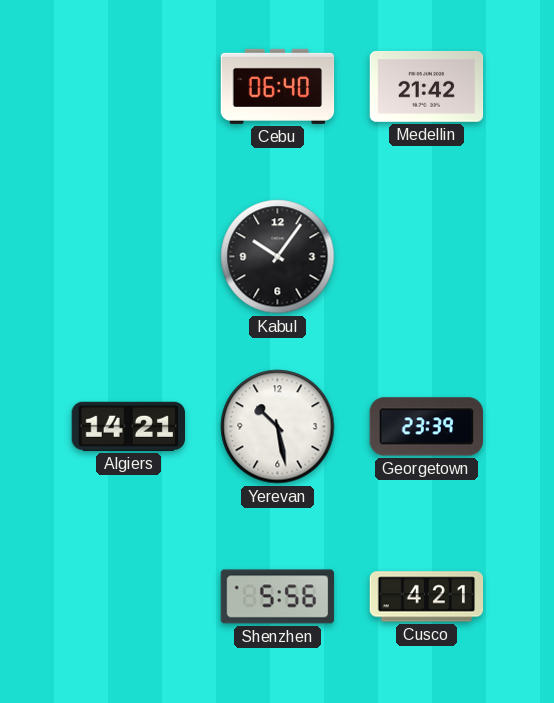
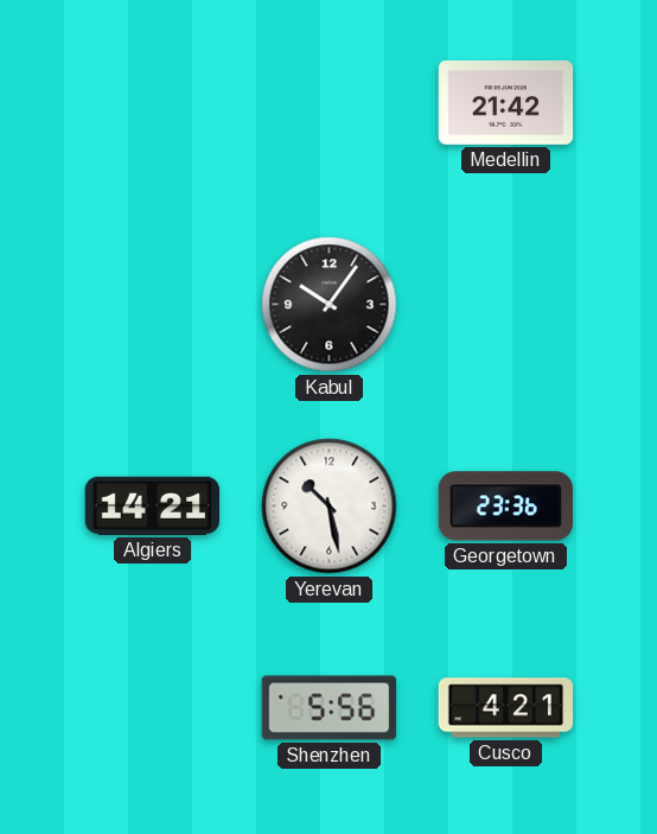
Cebu: 06:40 -> none (278, 86)
Georgetown: 23:39 -> 23:36 (505, 507)
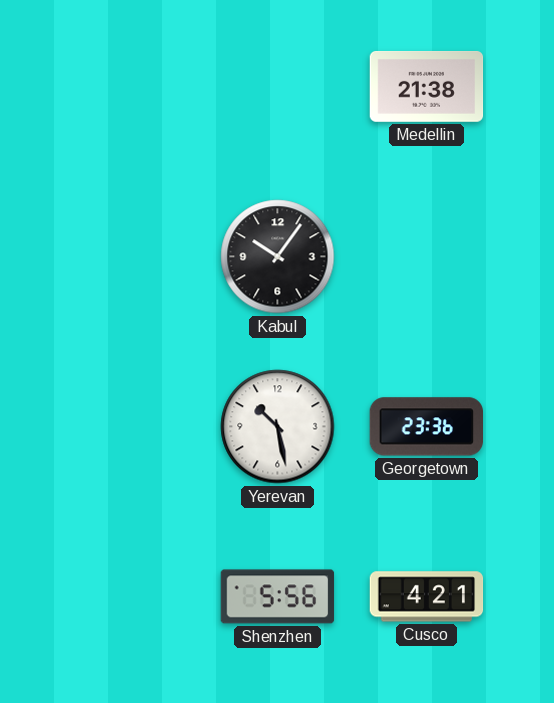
Medellin: 21:42 -> 21:38 (427, 86)
Algiers: 14:21 -> none (152, 505)
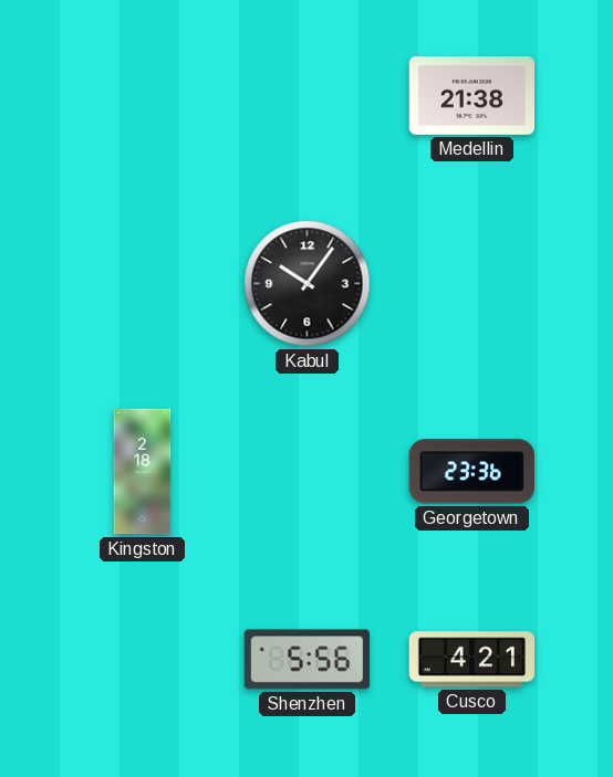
Kingston: none -> 2:18 (143, 472)
Yerevan: 10:28 -> none (278, 427)
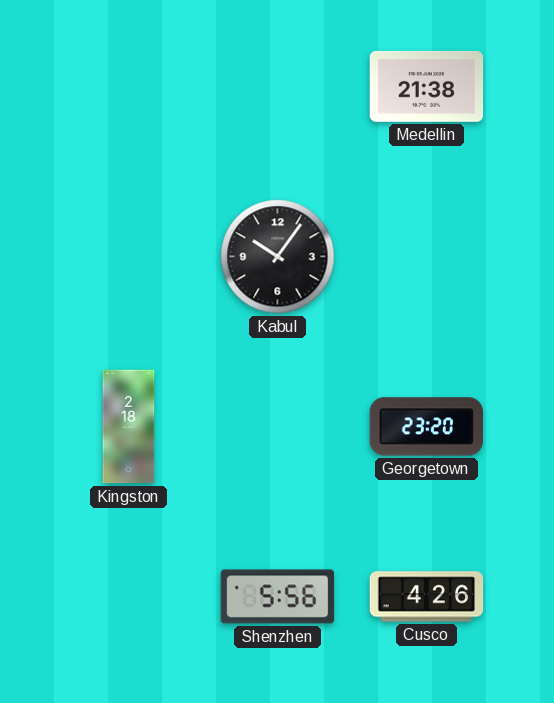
Georgetown: 23:36 -> 23:20 (426, 427)
Cusco: 4:21 -> 4:26 (427, 597)
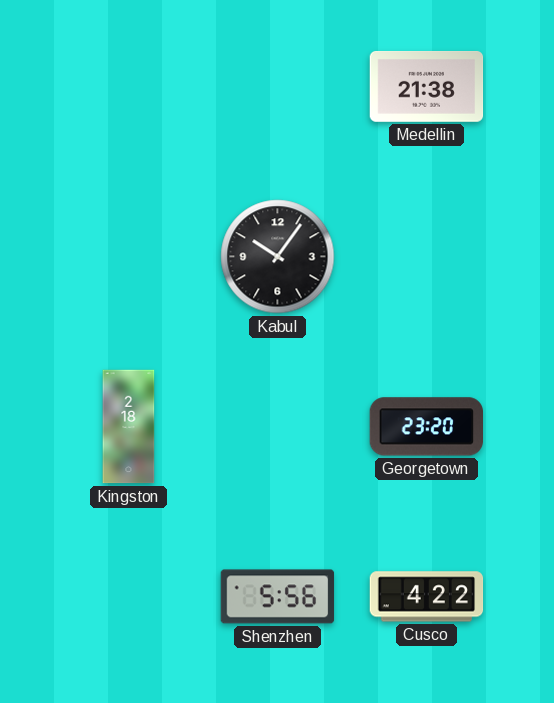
Cusco: 4:26 -> 4:22 (427, 597)
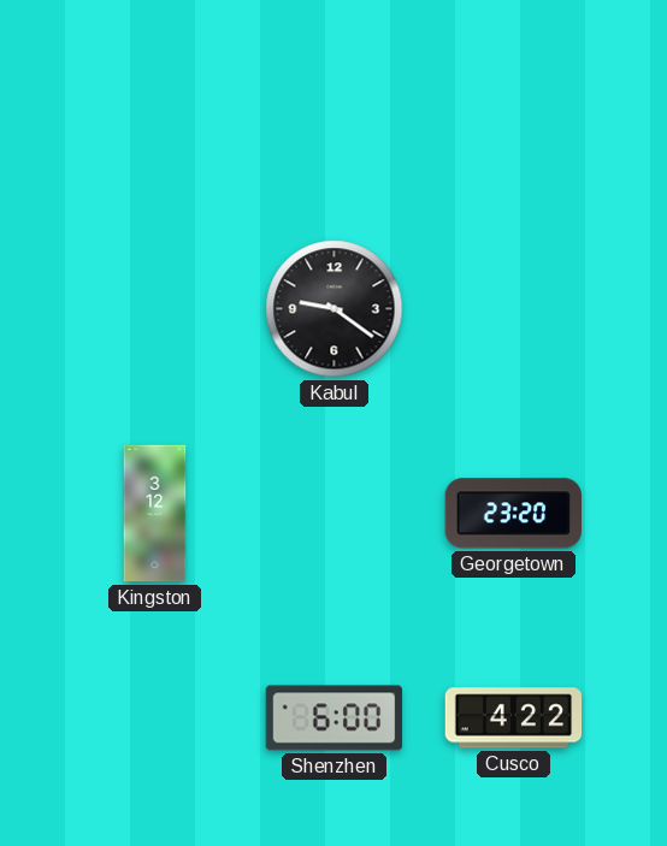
Medellin: 21:38 -> none (427, 86)
Kabul: 10:06 -> 9:21 (335, 309)
Kingston: 2:18 -> 3:12 (155, 514)
Shenzhen: 5:56 -> 6:00 (335, 718)
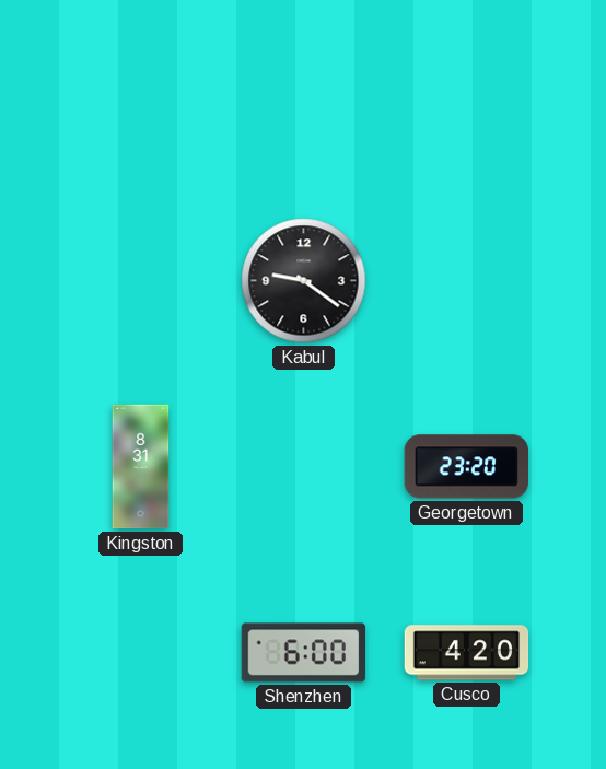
Kingston: 3:12 -> 8:31 (141, 467)
Cusco: 4:22 -> 4:20 (467, 653)
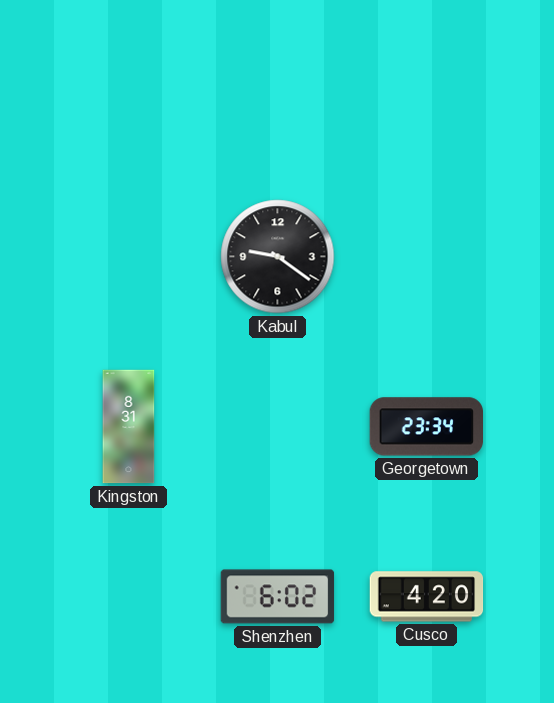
Georgetown: 23:20 -> 23:34 (426, 427)
Shenzhen: 6:00 -> 6:02 (278, 597)
